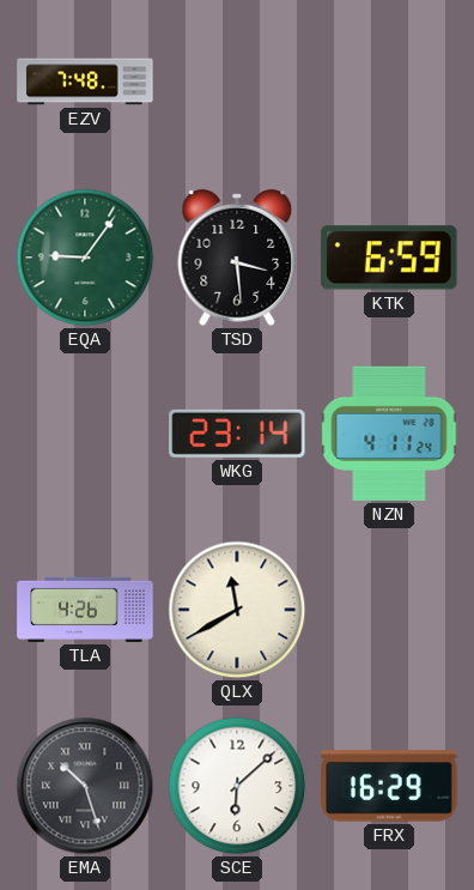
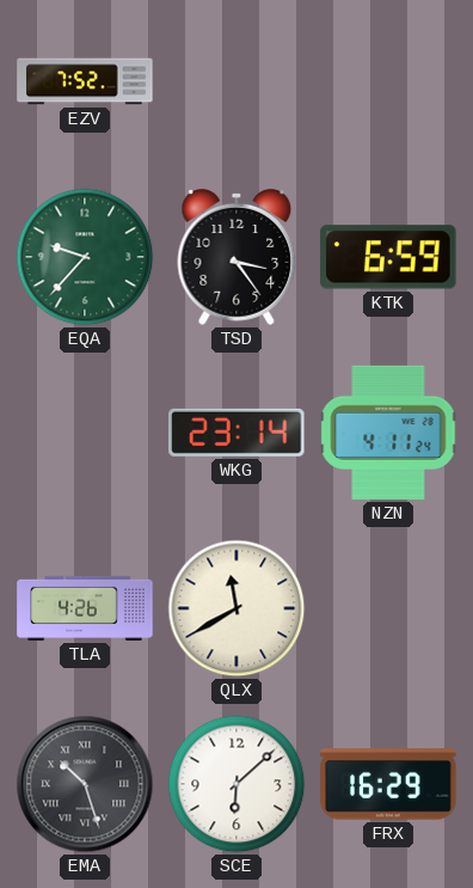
EZV: 7:48 -> 7:52 (85, 81)
EQA: 9:06 -> 9:37 (85, 257)
TSD: 3:29 -> 3:24 (236, 257)
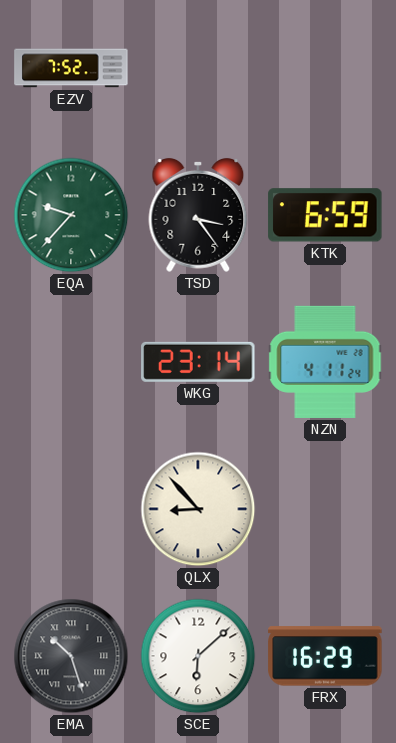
TLA: 4:26 -> none (85, 608)
QLX: 11:40 -> 8:53 (198, 509)
